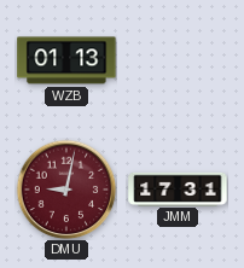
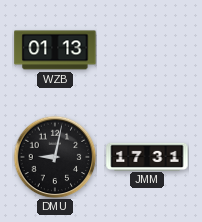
DMU dial: burgundy -> black (55, 157)
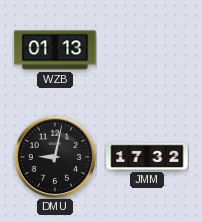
JMM: 17:31 -> 17:32 (147, 156)
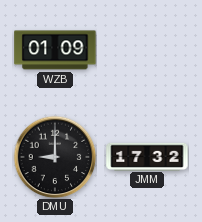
WZB: 01:13 -> 01:09 (55, 50)
DMU: 9:02 -> 9:00 (55, 157)
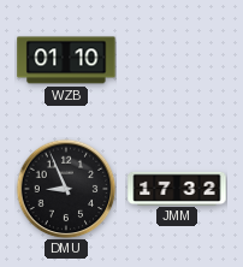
WZB: 01:09 -> 01:10 (66, 60)
DMU: 9:00 -> 8:56 (66, 189)
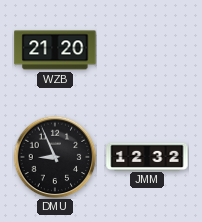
WZB: 01:10 -> 21:20 (55, 50)
JMM: 17:32 -> 12:32 (147, 156)
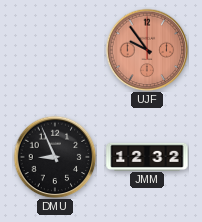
WZB: 21:20 -> none (55, 50)
UJF: none -> 9:54 (147, 50)
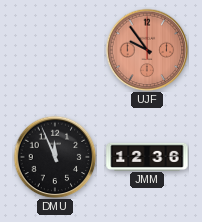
DMU: 8:56 -> 11:56 (55, 157)
JMM: 12:32 -> 12:36 (147, 156)
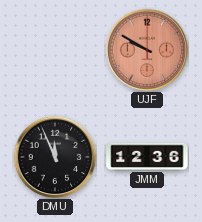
UJF: 9:54 -> 9:50 (147, 50)
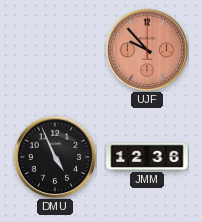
UJF: 9:50 -> 9:53 (147, 50)
DMU: 11:56 -> 4:56 (55, 157)
